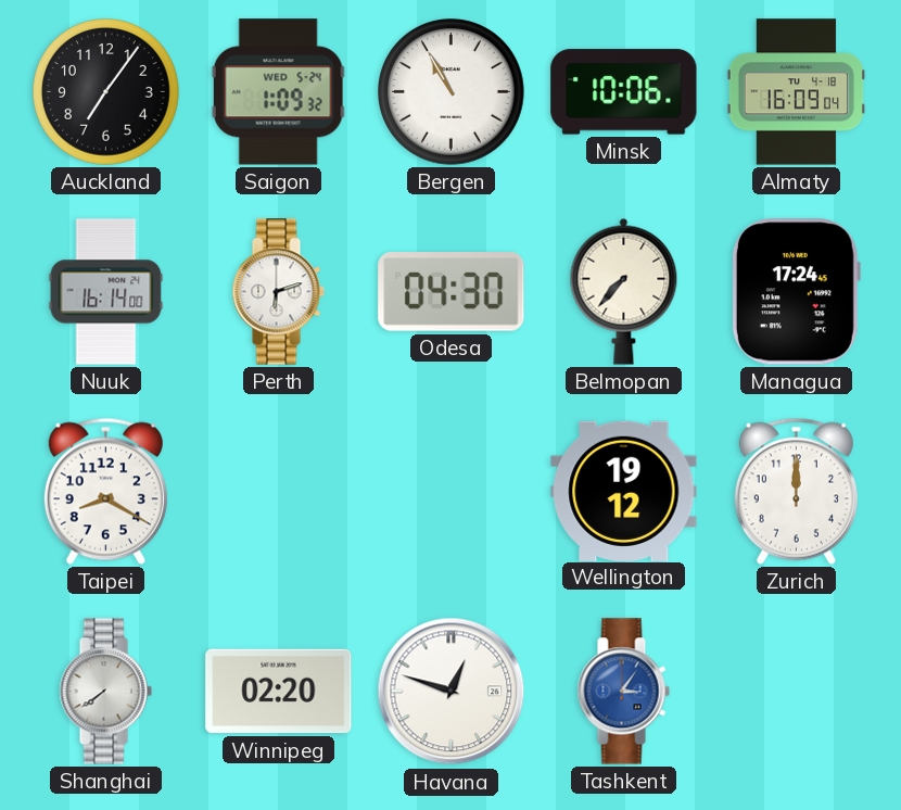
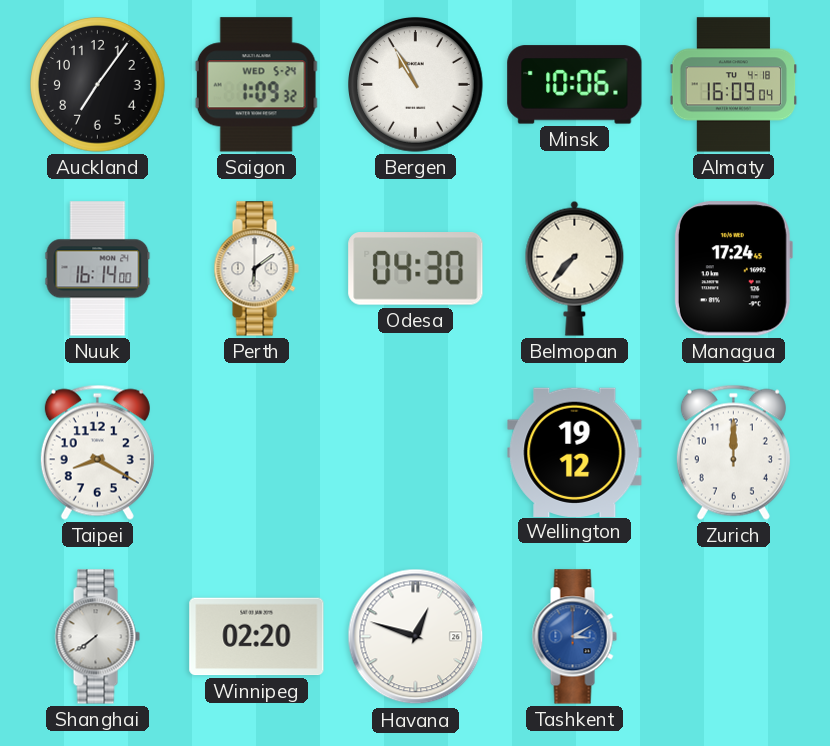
Perth: 6:12 -> 6:09 (256, 269)
Tashkent: 3:06 -> 3:10 (574, 637)
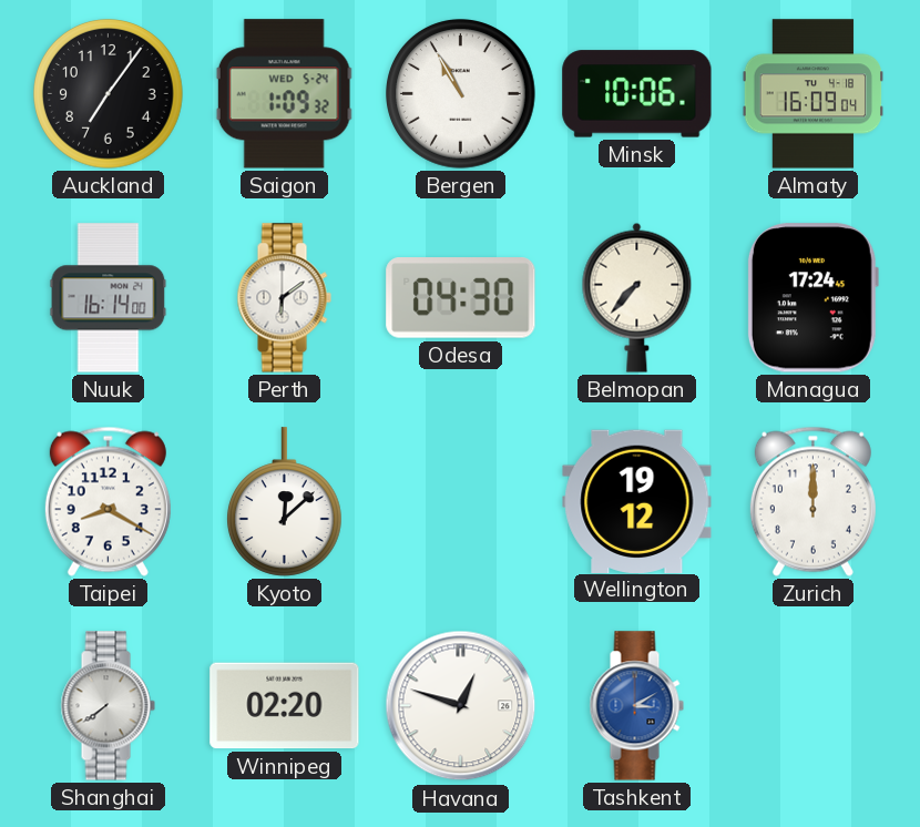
Kyoto: none -> 12:08 (284, 502)
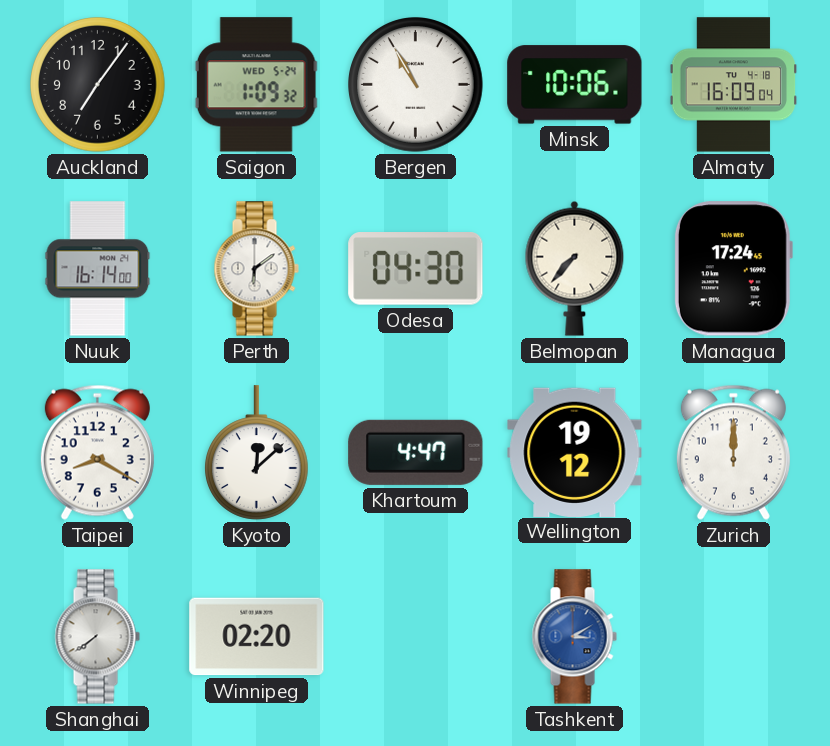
Khartoum: none -> 4:47 (416, 452)
Havana: 12:48 -> none (461, 706)
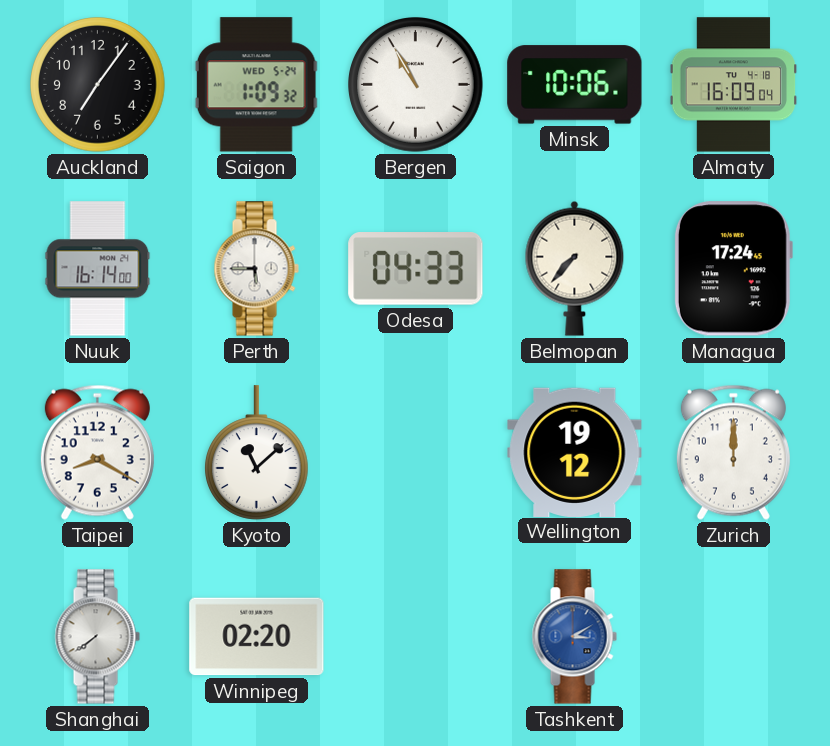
Perth: 6:09 -> 5:45 (256, 269)
Odesa: 04:30 -> 04:33 (416, 269)
Kyoto: 12:08 -> 11:08 (256, 453)
Khartoum: 4:47 -> none (416, 452)
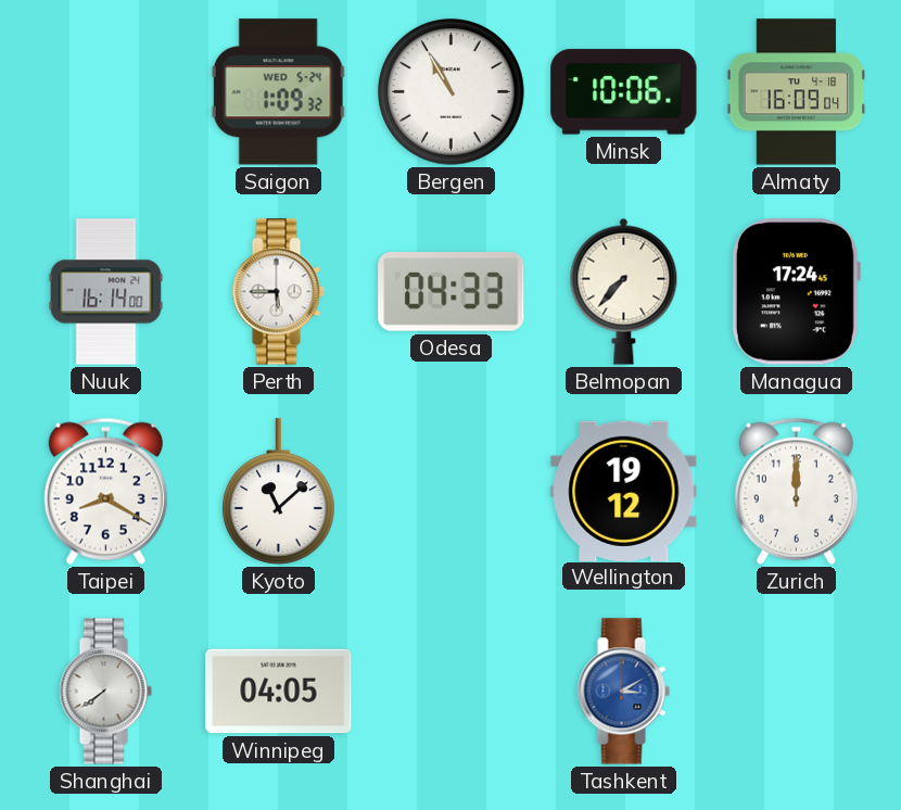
Auckland: 7:06 -> none (98, 85)
Winnipeg: 02:20 -> 04:05 (279, 692)
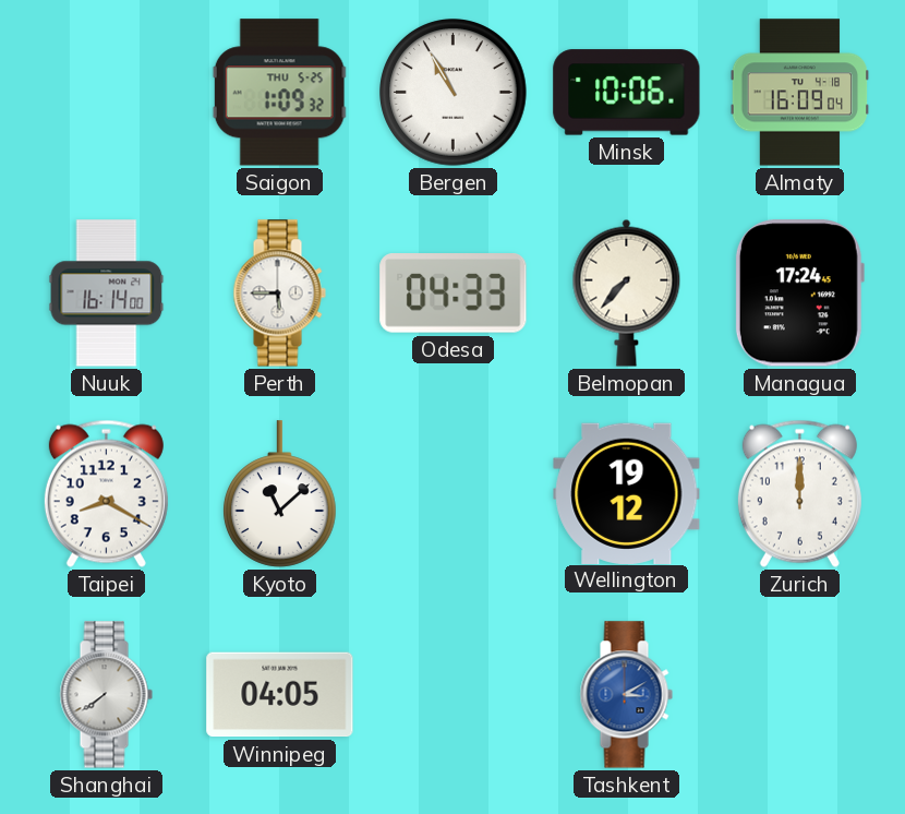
Saigon date: WED 5-24 -> THU 5-25 (279, 93)
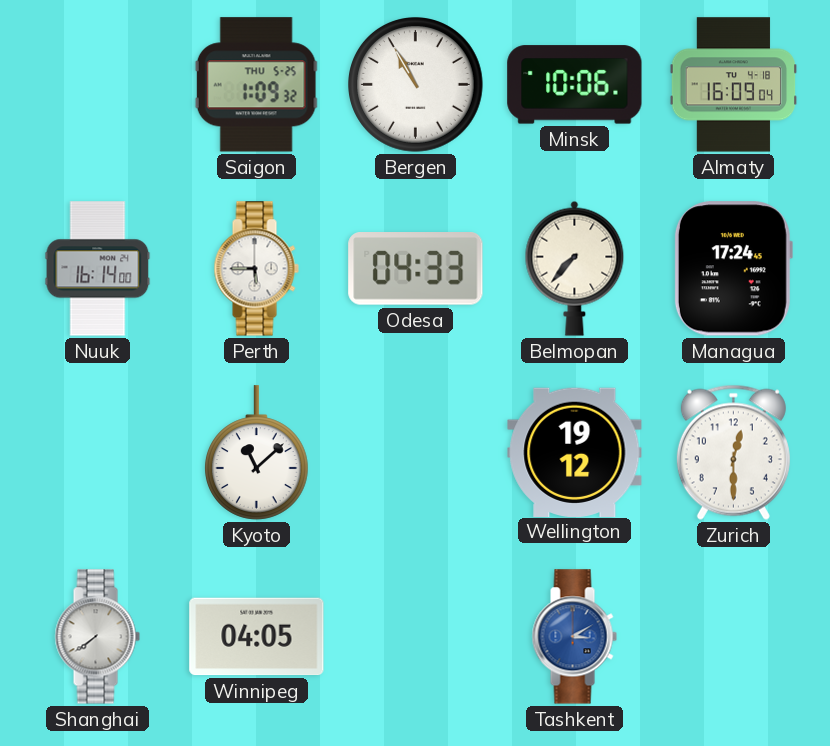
Taipei: 8:20 -> none (106, 493)
Zurich: 12:00 -> 12:30 (733, 452)
